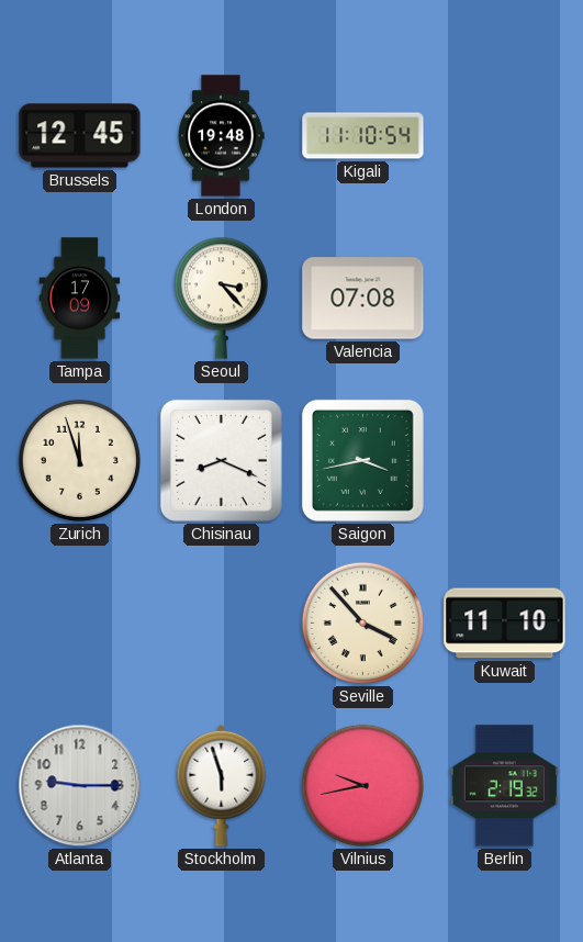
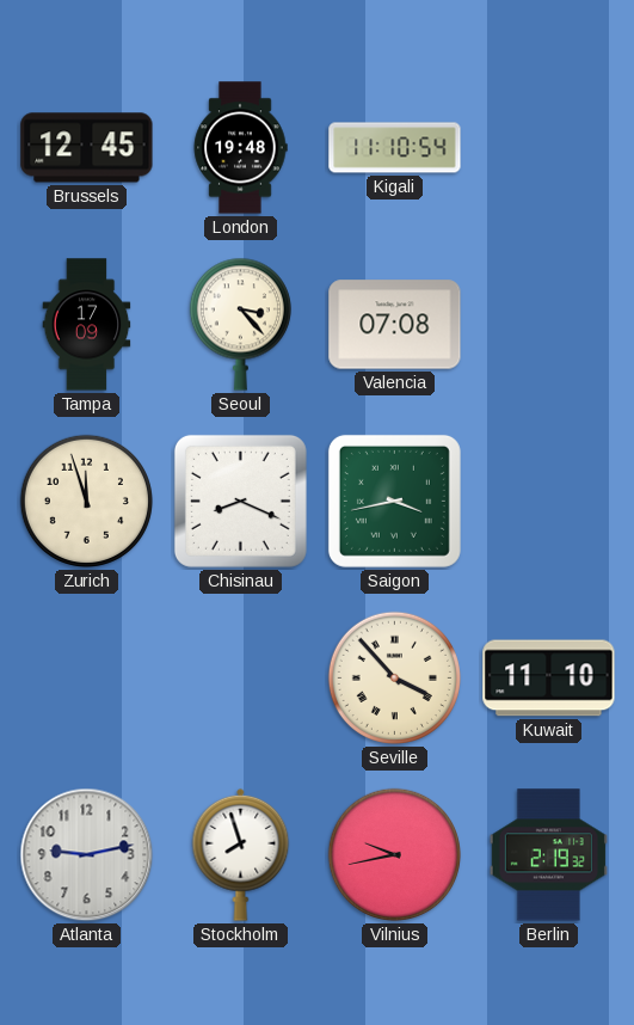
Atlanta: 9:15 -> 9:13 (87, 855)
Stockholm: 5:57 -> 7:57 (241, 854)
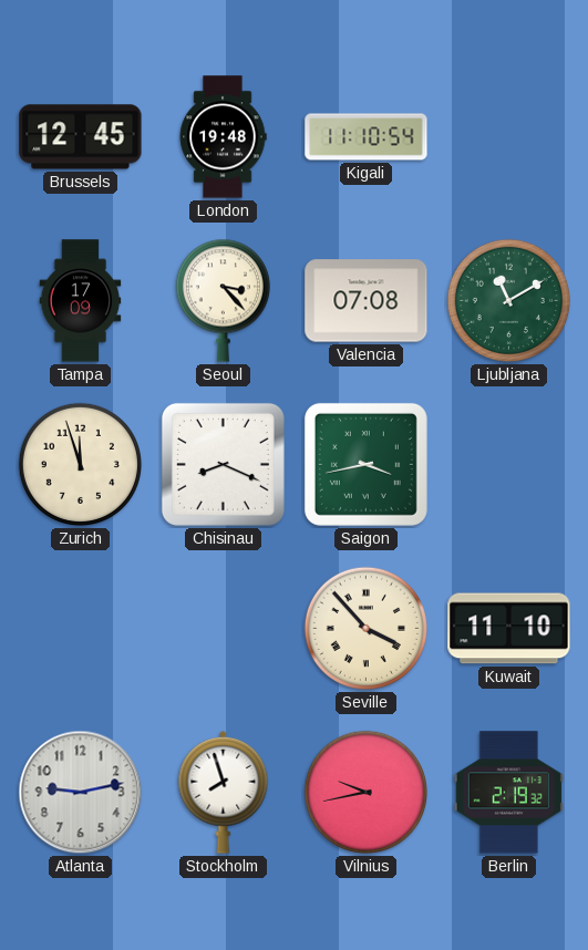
Ljubljana: none -> 11:10 (508, 300)
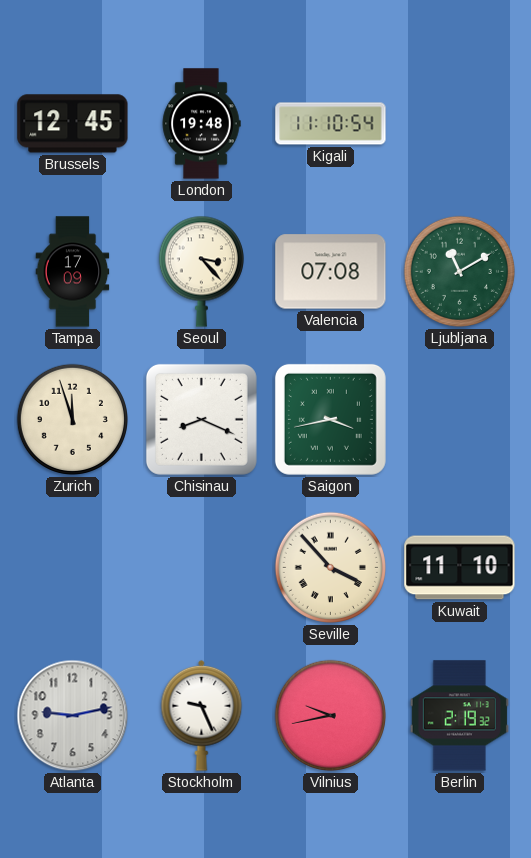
Stockholm: 7:57 -> 9:26 (202, 715)
